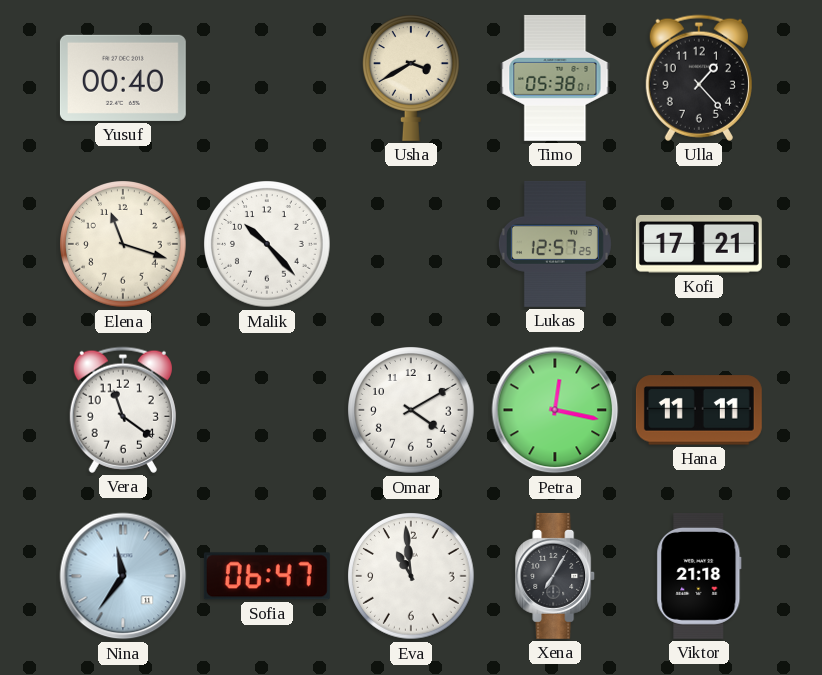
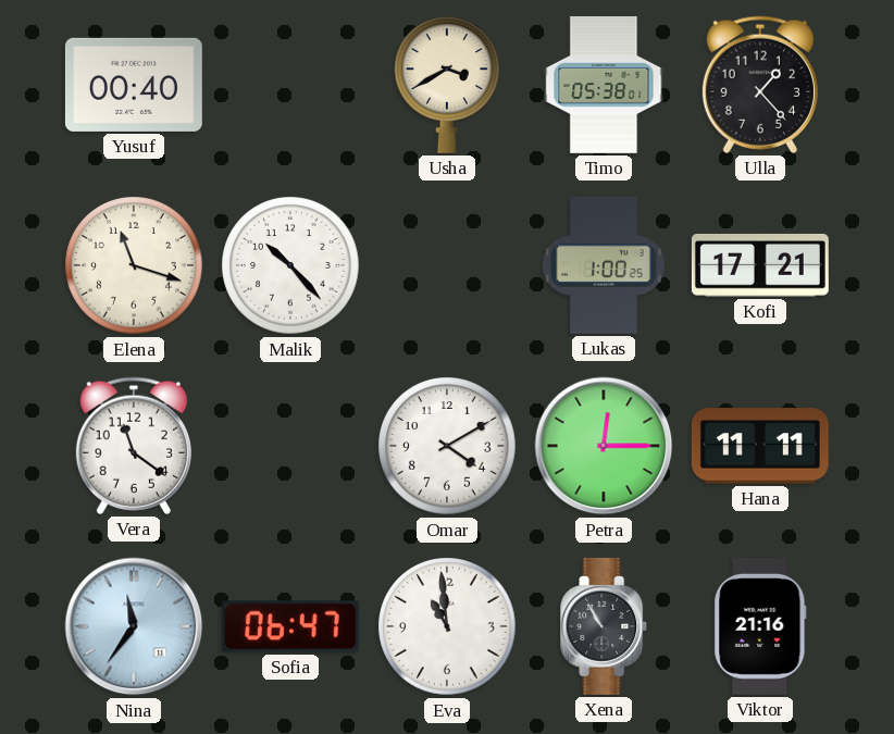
Lukas: 12:57 -> 1:00 (604, 265)
Petra: 12:17 -> 12:15 (604, 446)
Xena: 7:05 -> 10:55 (605, 626)
Viktor: 21:18 -> 21:16 (760, 626)
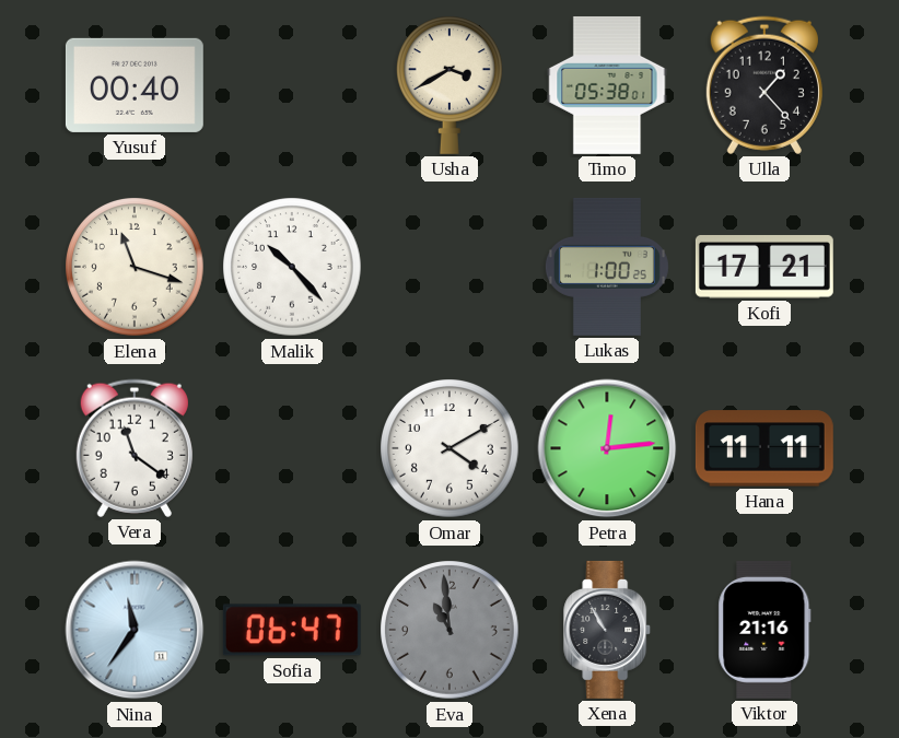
Petra: 12:15 -> 12:14 (607, 448)
Eva dial: white -> grey (449, 630)
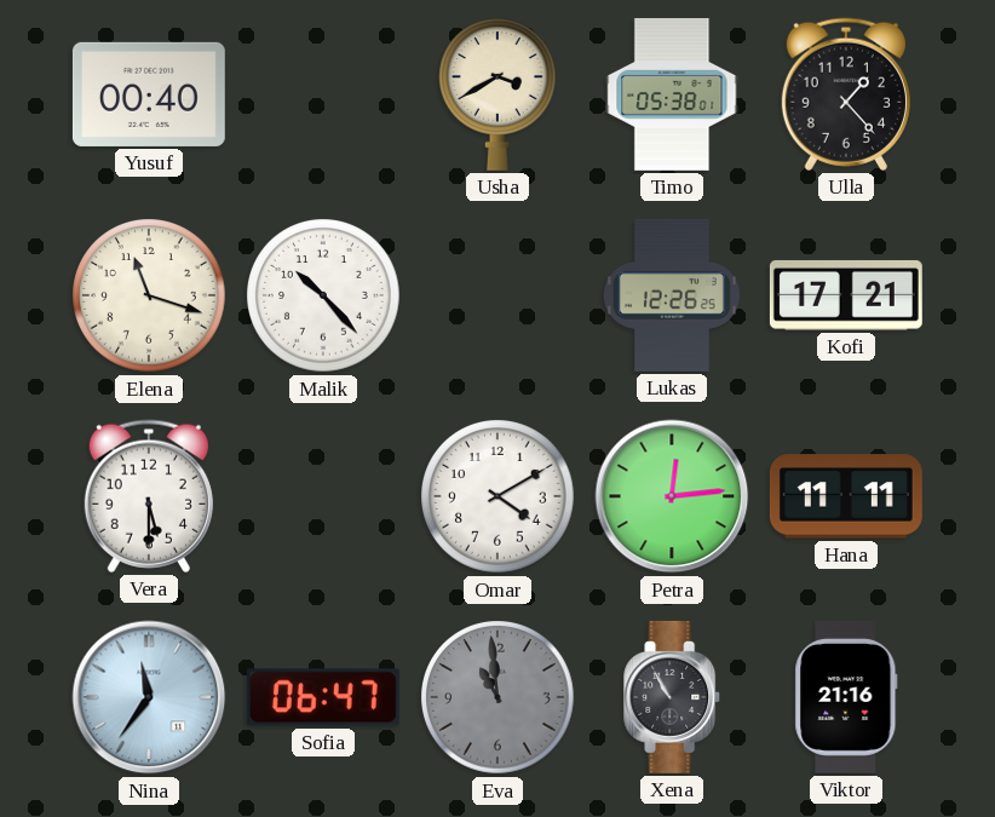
Lukas: 1:00 -> 12:26 (672, 295)
Vera: 11:21 -> 5:30 (149, 496)
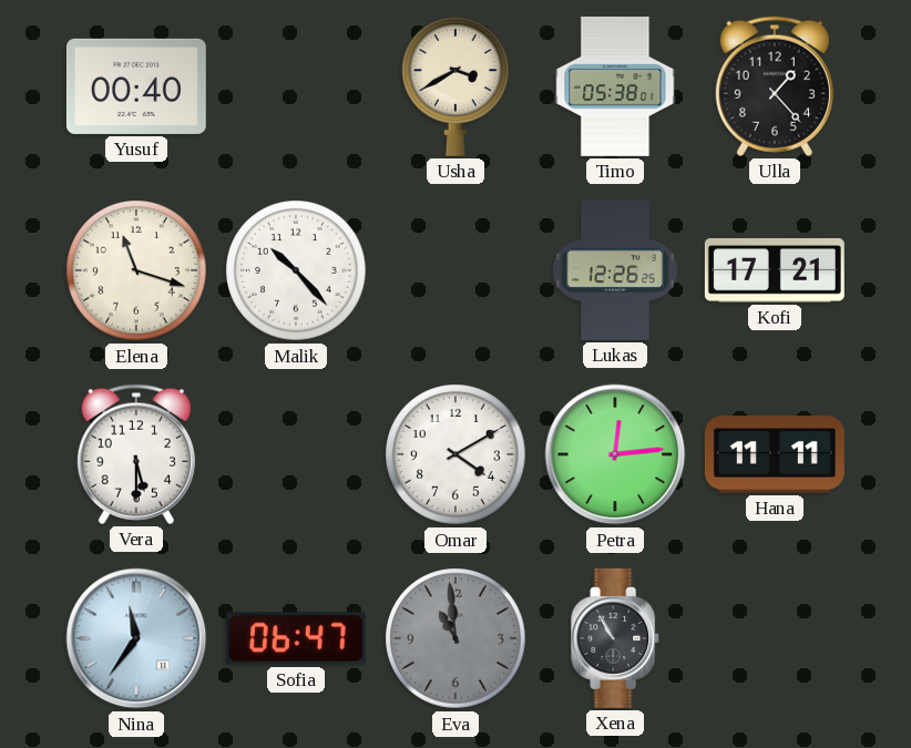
Viktor: 21:16 -> none (846, 697)
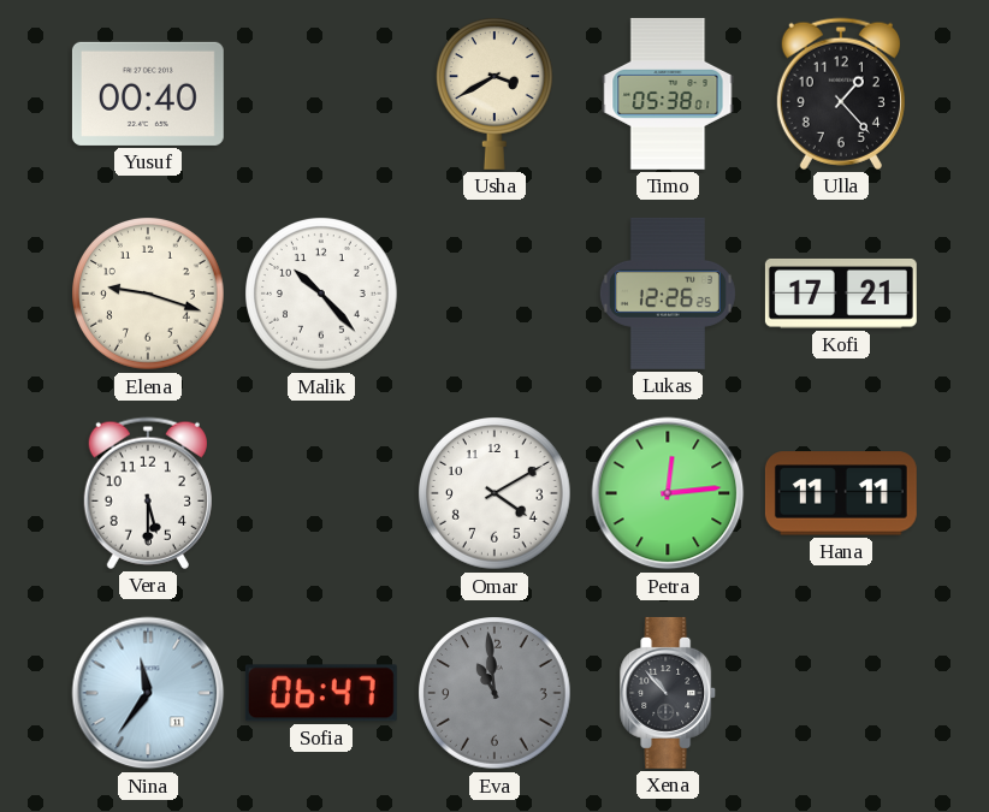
Elena: 11:18 -> 9:18 (148, 294)
Xena: 10:55 -> 10:53 (669, 693)
